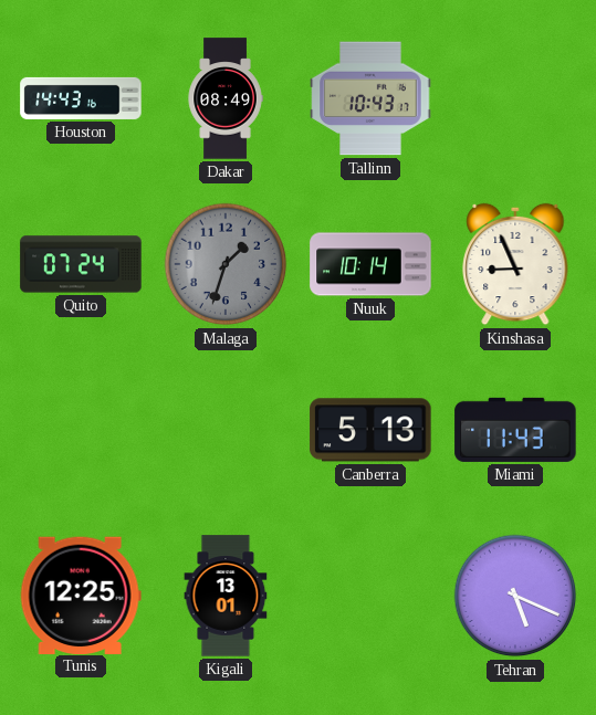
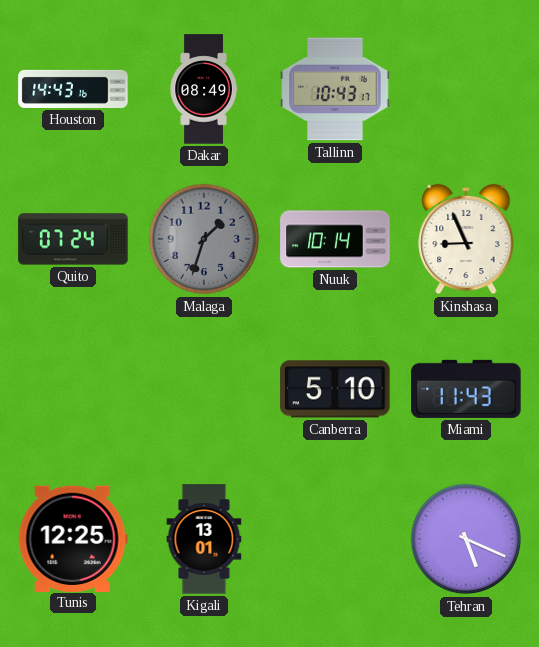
Canberra: 5:13 -> 5:10 (335, 389)
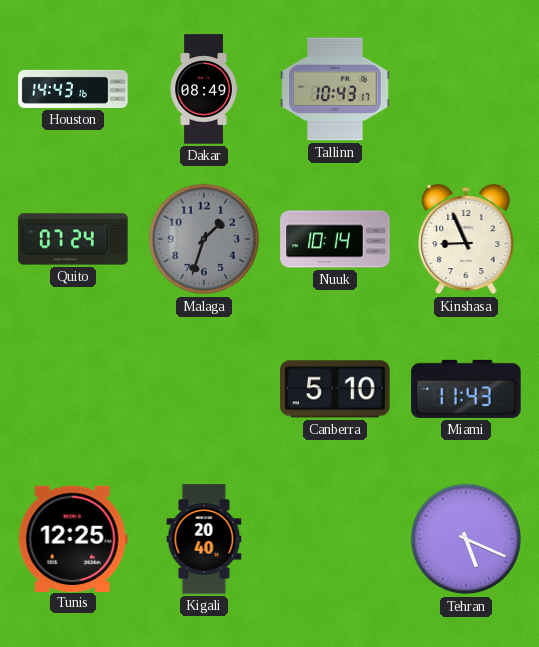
Kigali: 13:01 -> 20:40 (204, 539)
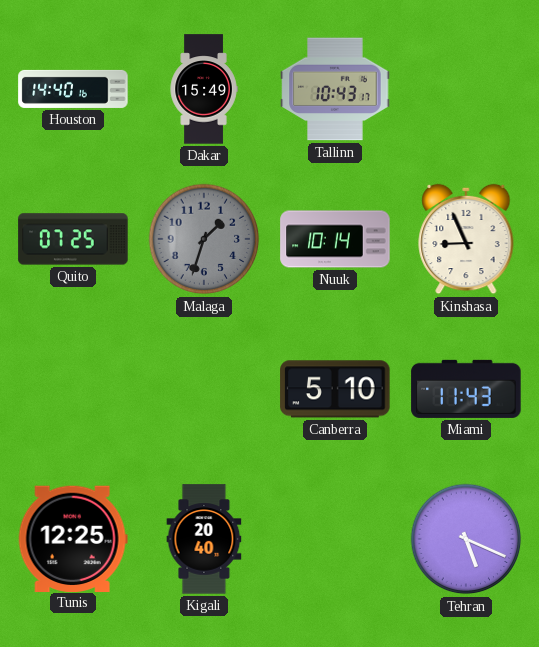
Houston: 14:43 -> 14:40 (73, 89)
Dakar: 08:49 -> 15:49 (204, 89)
Quito: 07:24 -> 07:25 (73, 239)
